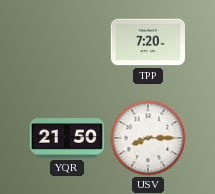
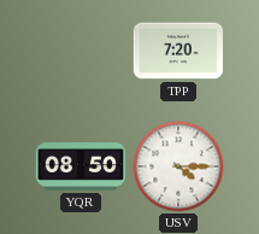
YQR: 21:50 -> 08:50 (80, 166)
USV: 8:15 -> 4:15 (178, 166)
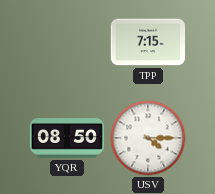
TPP: 7:20 -> 7:15 (147, 42)
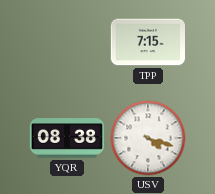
YQR: 08:50 -> 08:38 (66, 138)
USV: 4:15 -> 4:18 (148, 138)
